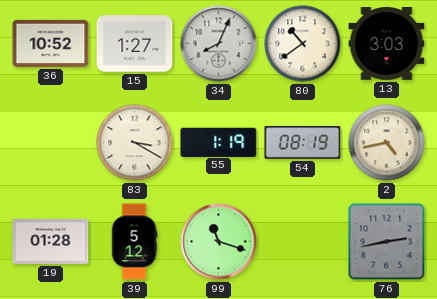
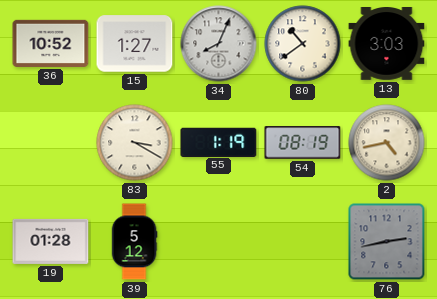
99: 11:18 -> none (219, 242)
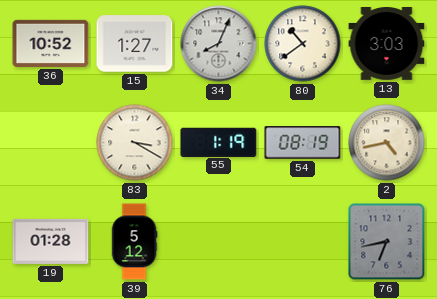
76: 2:43 -> 6:43 (387, 242)
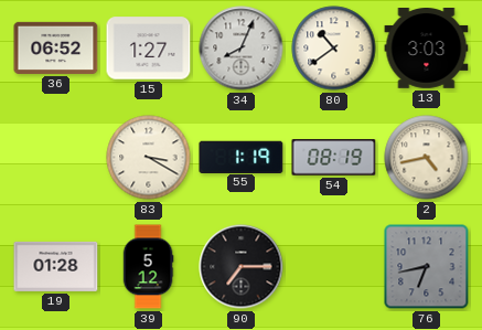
36: 10:52 -> 06:52 (56, 47)
90: none -> 7:15 (242, 267)
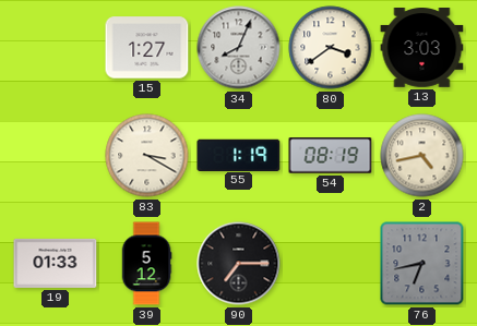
36: 06:52 -> none (56, 47)
80: 10:39 -> 3:39 (331, 48)
19: 01:28 -> 01:33 (56, 263)
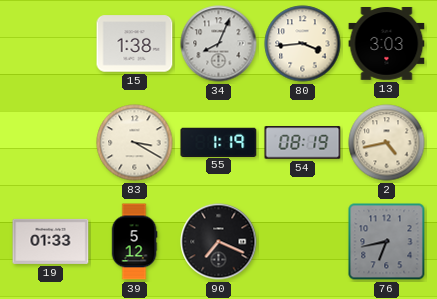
15: 1:27 -> 1:38 (135, 44)
80: 3:39 -> 3:44 (303, 44)
90: 7:15 -> 7:19 (219, 242)
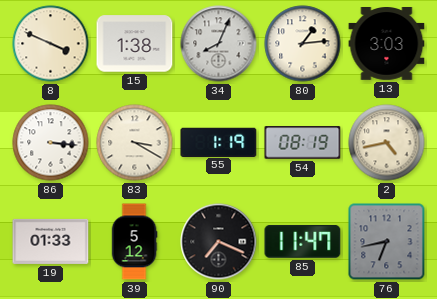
8: none -> 3:49 (51, 44)
80: 3:44 -> 1:14 (303, 44)
86: none -> 3:16 (51, 143)
85: none -> 11:47 (303, 242)
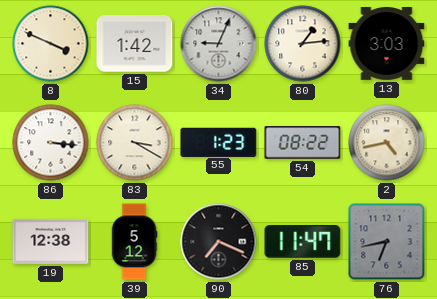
15: 1:38 -> 1:42 (135, 44)
34: 8:04 -> 9:04 (219, 44)
55: 1:19 -> 1:23 (219, 142)
54: 08:19 -> 08:22 (303, 143)
19: 01:33 -> 12:38 (51, 241)
